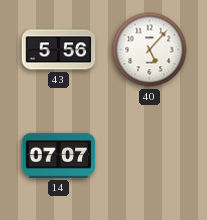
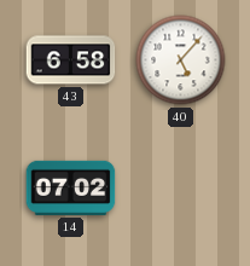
43: 5:56 -> 6:58 (71, 60)
14: 07:07 -> 07:02 (71, 187)
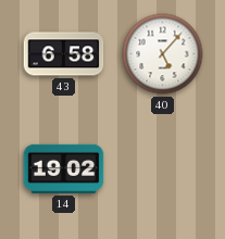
14: 07:02 -> 19:02 (64, 168)
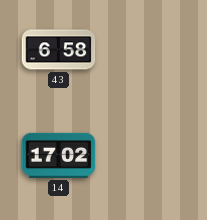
40: 5:07 -> none (163, 54)
14: 19:02 -> 17:02 (59, 155)
